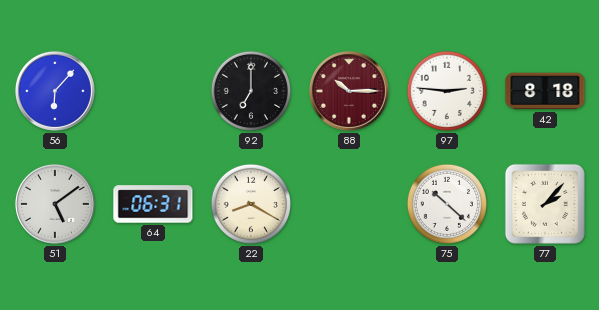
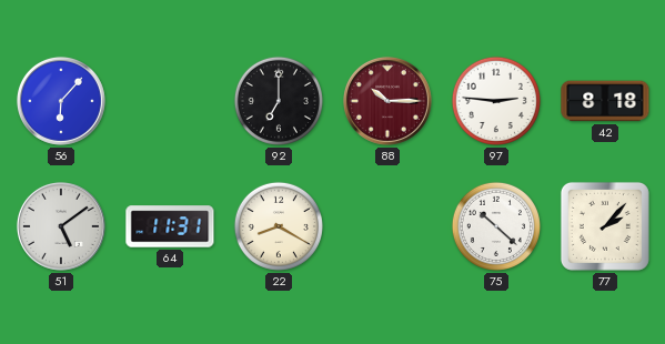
64: 06:31 -> 11:31 (170, 226)
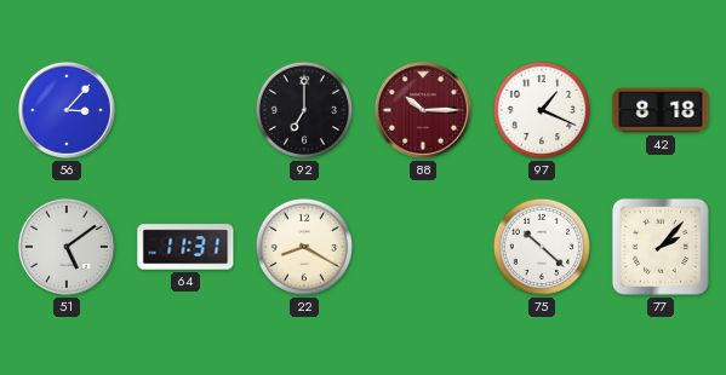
56: 6:07 -> 3:07 (67, 110)
97: 2:46 -> 1:19 (542, 110)
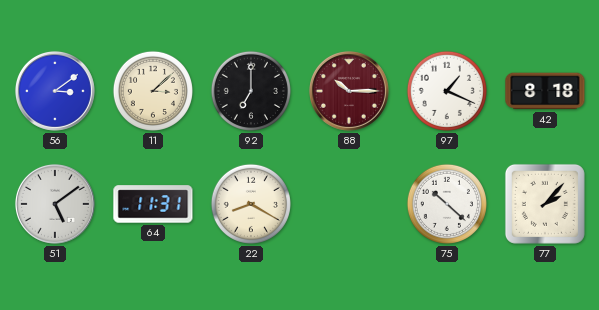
56: 3:07 -> 3:09 (55, 91)
11: none -> 3:08 (153, 91)
